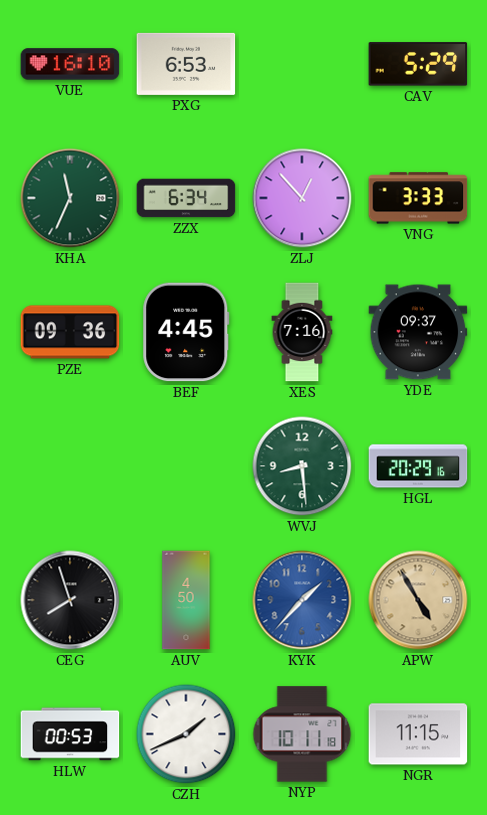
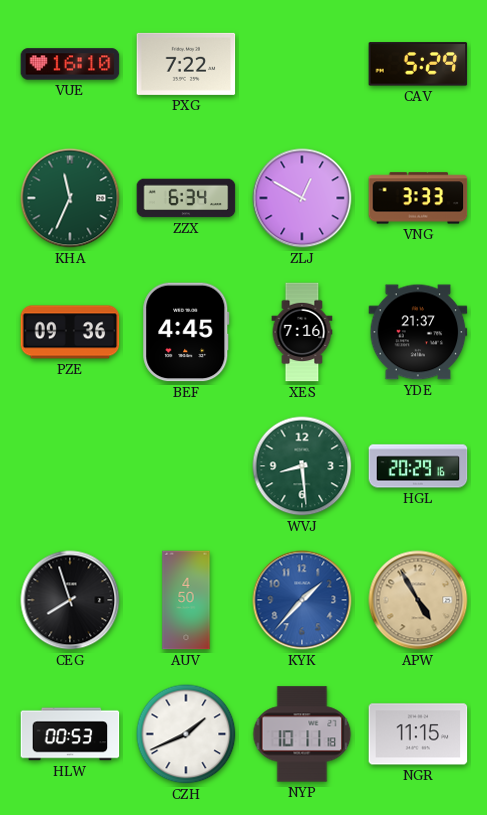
PXG: 6:53 -> 7:22 (186, 64)
ZLJ: 12:53 -> 12:50 (302, 198)
YDE: 09:37 -> 21:37 (418, 332)
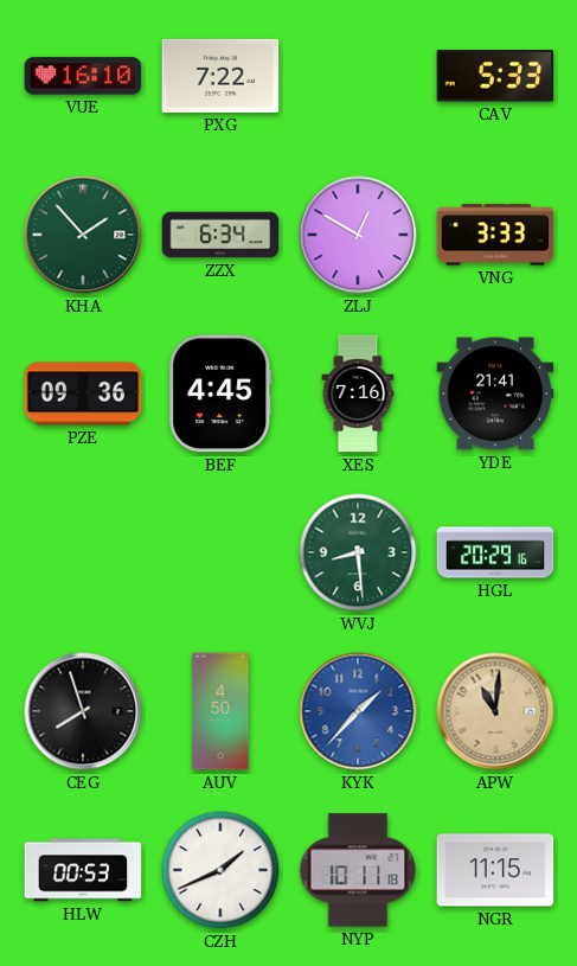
CAV: 5:29 -> 5:33 (495, 76)
KHA: 11:34 -> 1:53 (83, 235)
YDE: 21:37 -> 21:41 (495, 394)
APW: 4:55 -> 11:01 (495, 711)
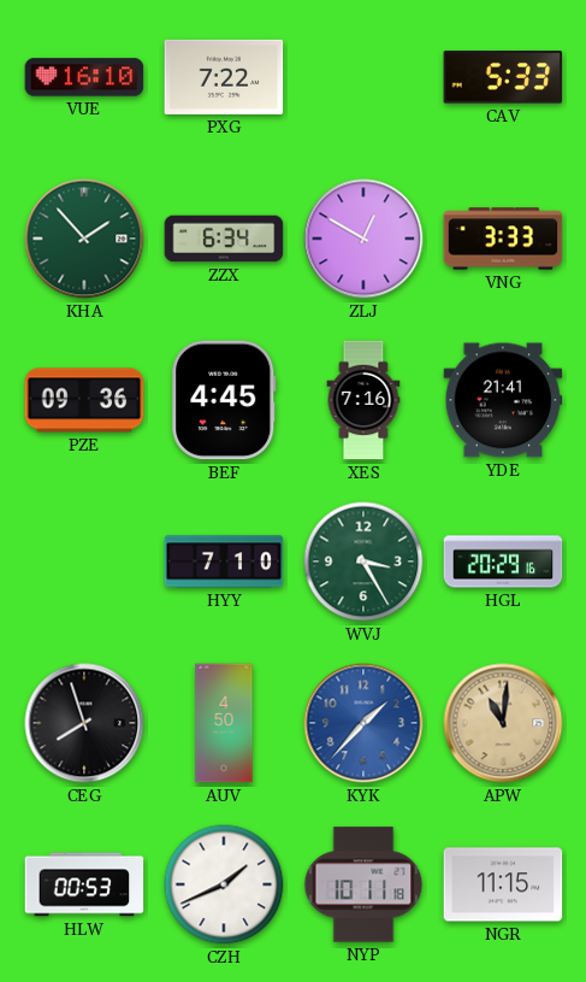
HYY: none -> 7:10 (224, 561)
WVJ: 8:29 -> 3:25 (363, 561)
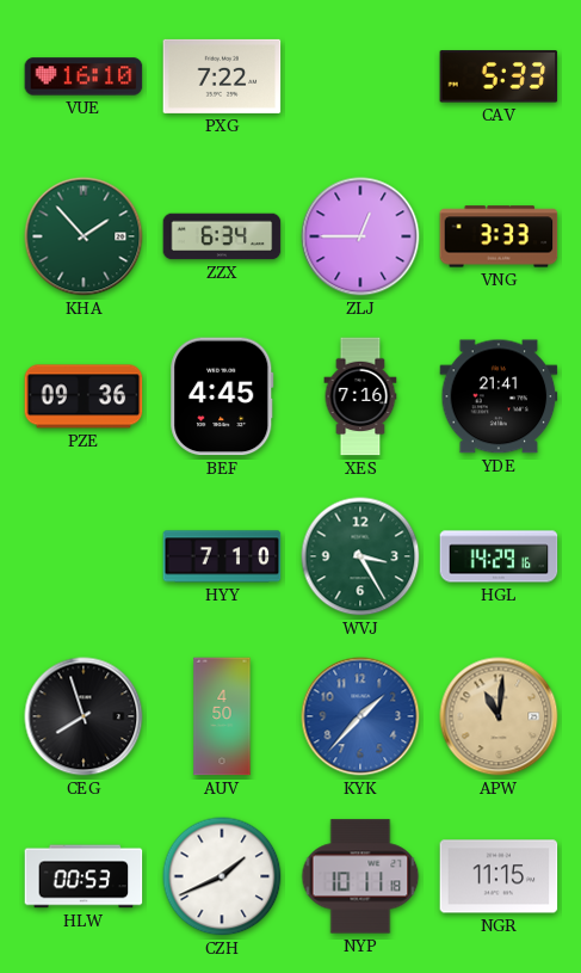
ZLJ: 12:50 -> 12:45 (360, 236)
HGL: 20:29 -> 14:29 (499, 556)
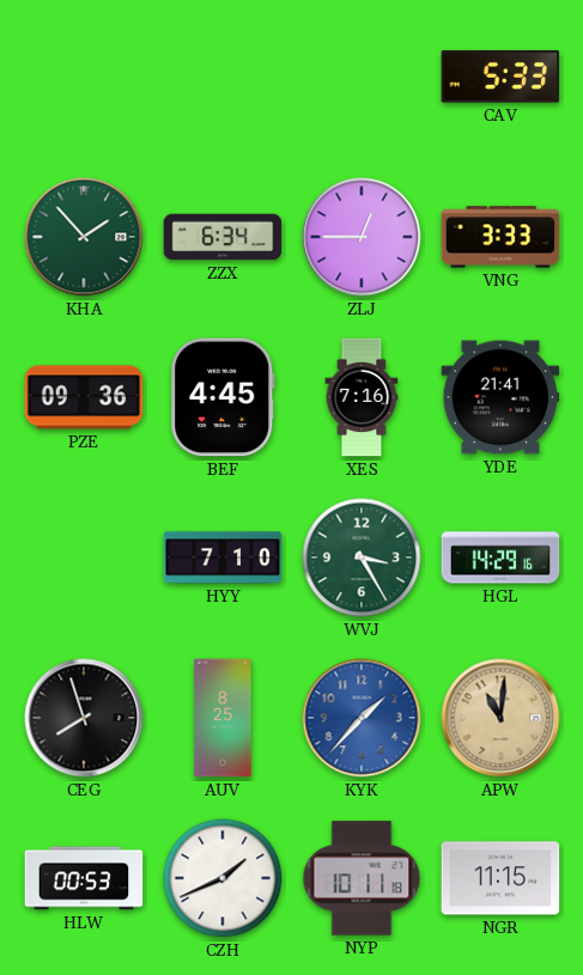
VUE: 16:10 -> none (84, 76)
PXG: 7:22 -> none (222, 76)
AUV: 4:50 -> 8:25 (223, 718)
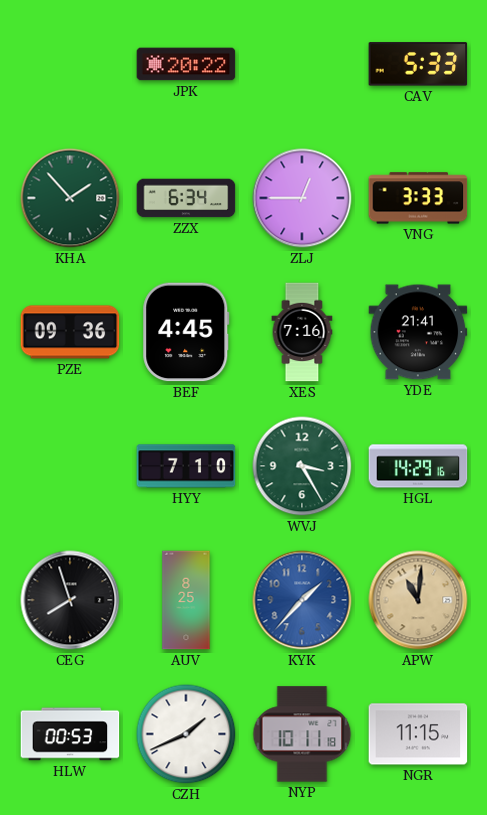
JPK: none -> 20:22 (186, 64)
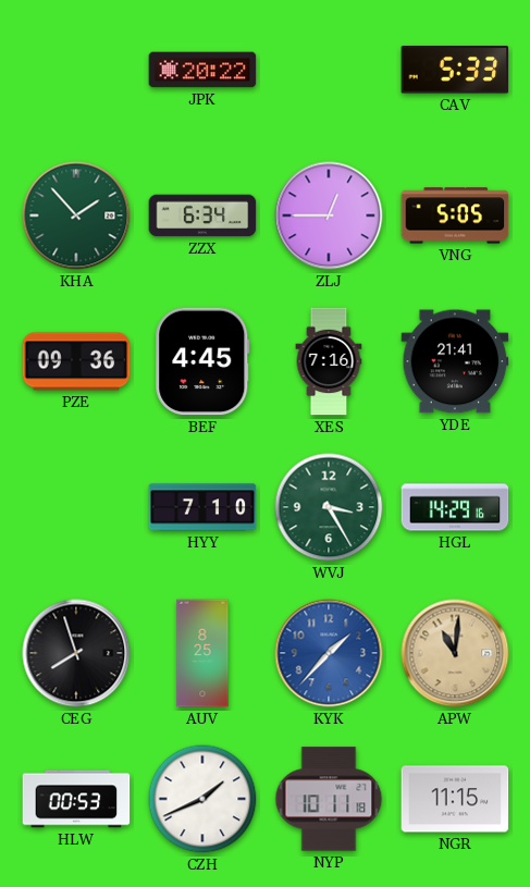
VNG: 3:33 -> 5:05 (455, 215)
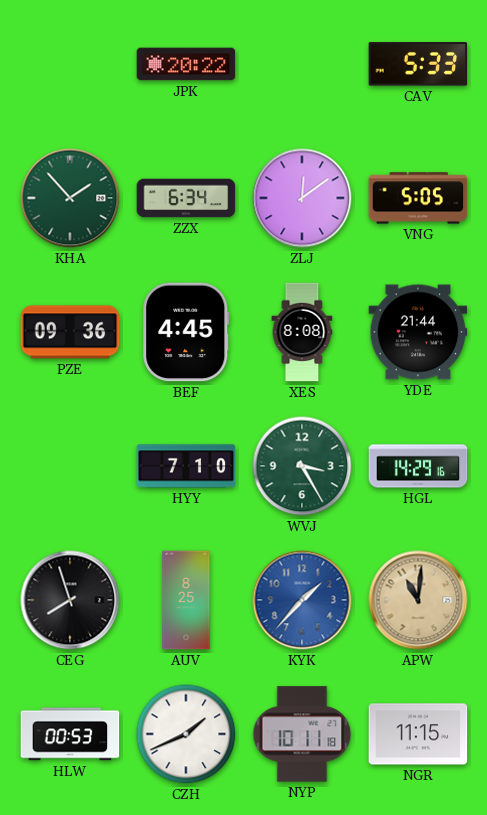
ZLJ: 12:45 -> 12:09 (302, 198)
XES: 7:16 -> 8:08 (302, 332)
YDE: 21:41 -> 21:44 (418, 332)
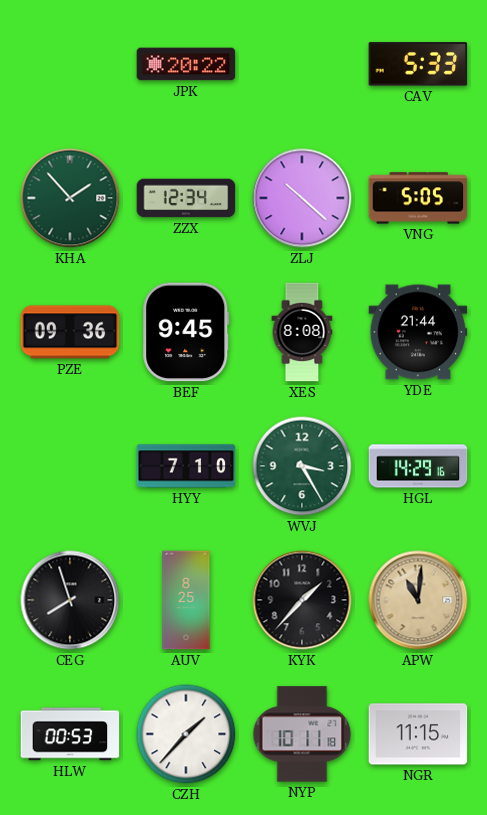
ZZX: 6:34 -> 12:34 (186, 198)
ZLJ: 12:09 -> 10:22 (302, 198)
BEF: 4:45 -> 9:45 (186, 332)
KYK dial: blue -> black (302, 600)
CZH: 1:41 -> 1:37 (186, 734)
